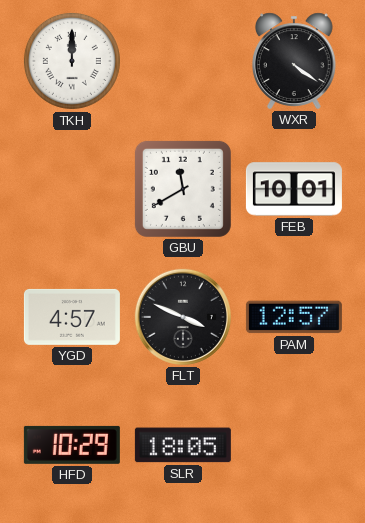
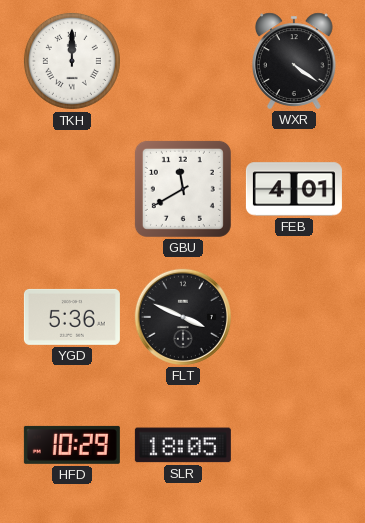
FEB: 10:01 -> 4:01 (294, 189)
YGD: 4:57 -> 5:36 (72, 317)
PAM: 12:57 -> none (294, 317)
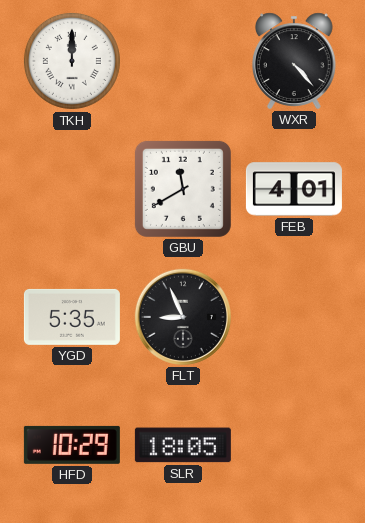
WXR: 4:21 -> 4:23 (295, 61)
YGD: 5:36 -> 5:35 (72, 317)
FLT: 3:49 -> 8:56 (183, 317)
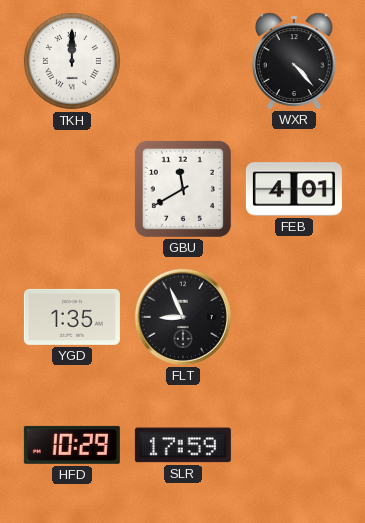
YGD: 5:35 -> 1:35 (72, 317)
SLR: 18:05 -> 17:59 (183, 445)
